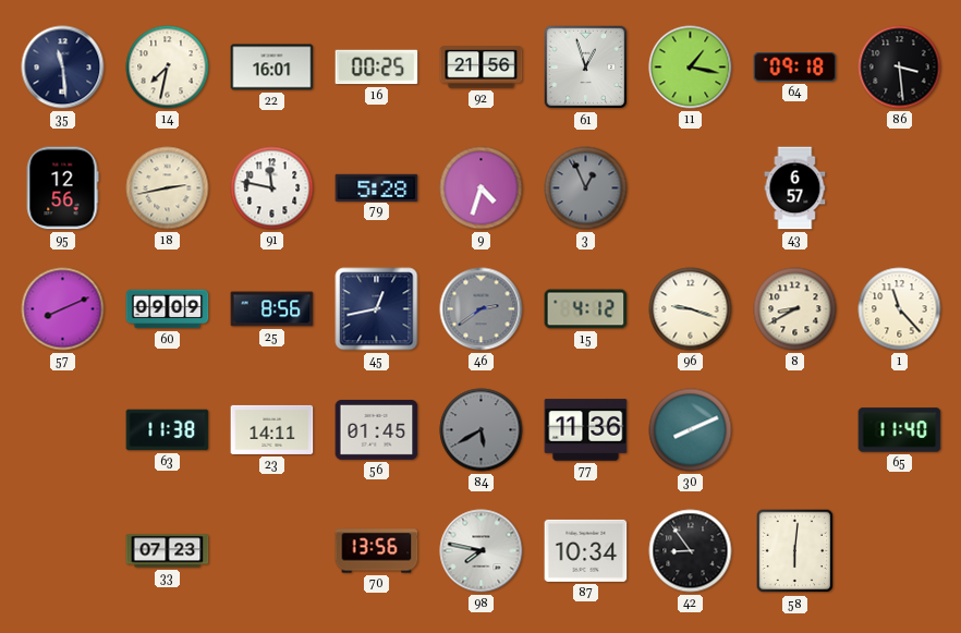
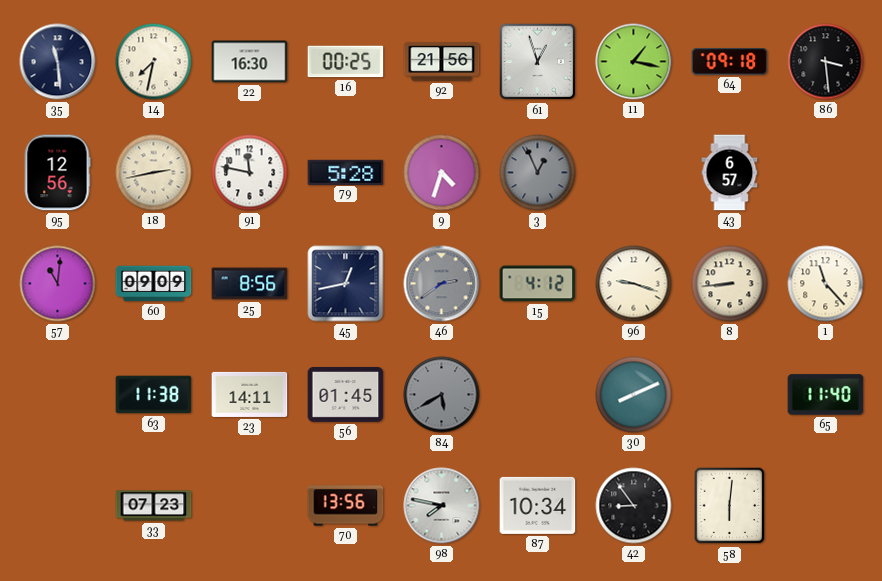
22: 16:01 -> 16:30 (250, 62)
57: 8:11 -> 11:01 (58, 284)
8: 8:40 -> 8:44 (730, 284)
77: 11:36 -> none (586, 430)
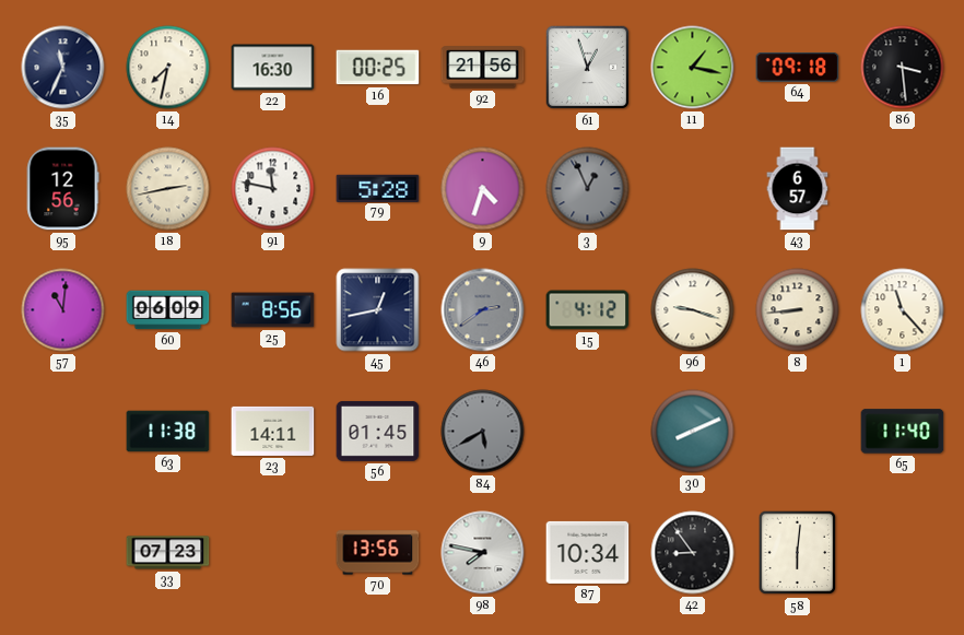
35: 11:29 -> 11:34 (63, 68)
60: 09:09 -> 06:09 (168, 310)
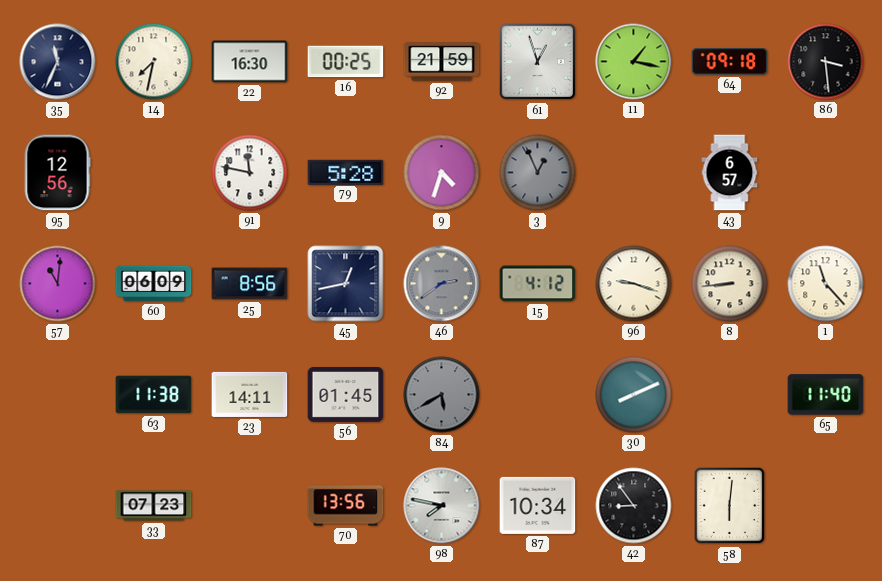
92: 21:56 -> 21:59 (442, 62)
18: 2:43 -> none (168, 189)
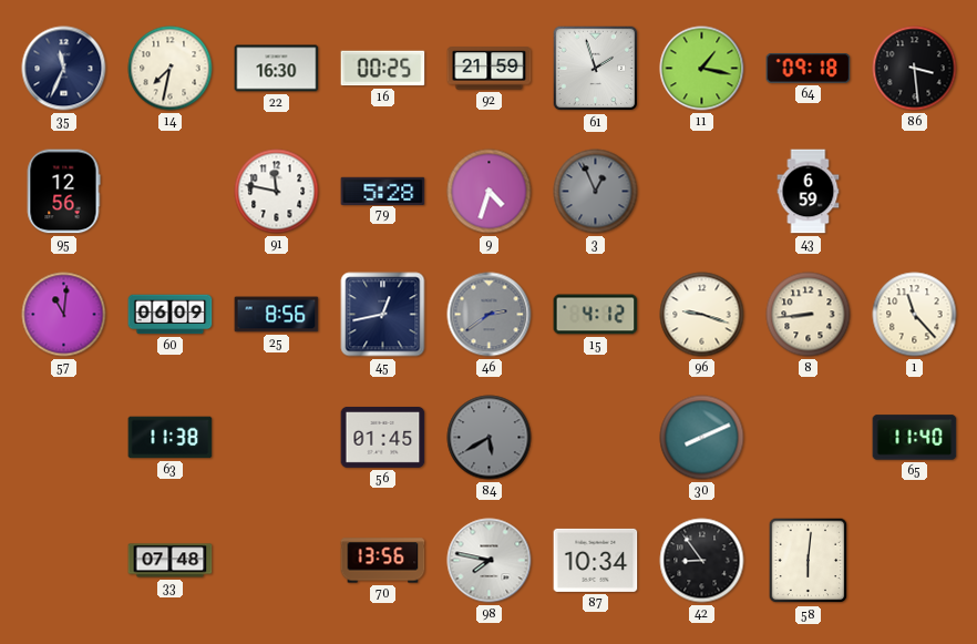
61: 12:57 -> 1:57 (596, 69)
43: 6:57 -> 6:59 (809, 192)
23: 14:11 -> none (250, 394)
33: 07:23 -> 07:48 (171, 561)
